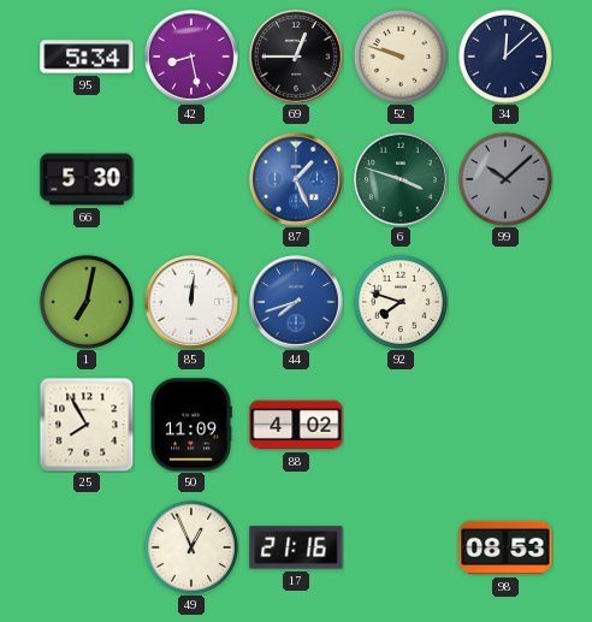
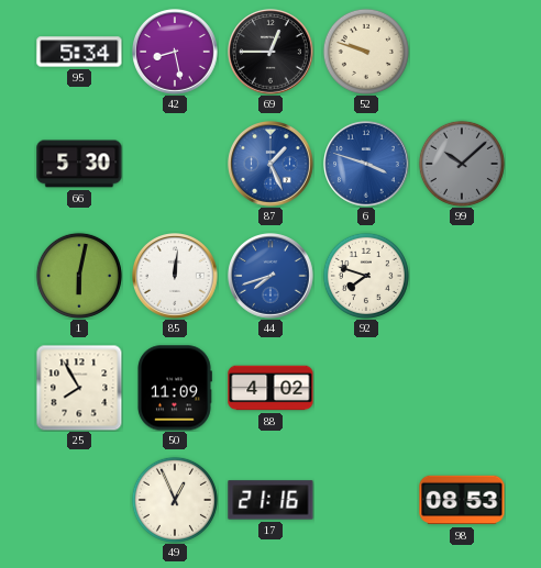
34: 12:08 -> none (505, 57)
6 dial: green -> blue (367, 165)
1: 7:02 -> 6:02 (79, 276)
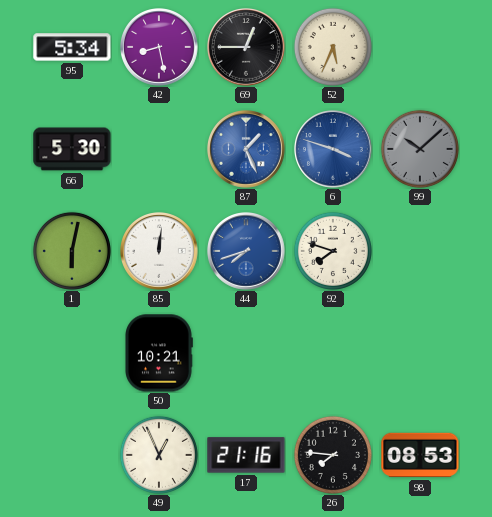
52: 9:48 -> 5:34 (333, 47)
25: 7:55 -> none (79, 388)
50: 11:09 -> 10:21 (159, 353)
88: 4:02 -> none (270, 388)
26: none -> 7:46 (333, 455)
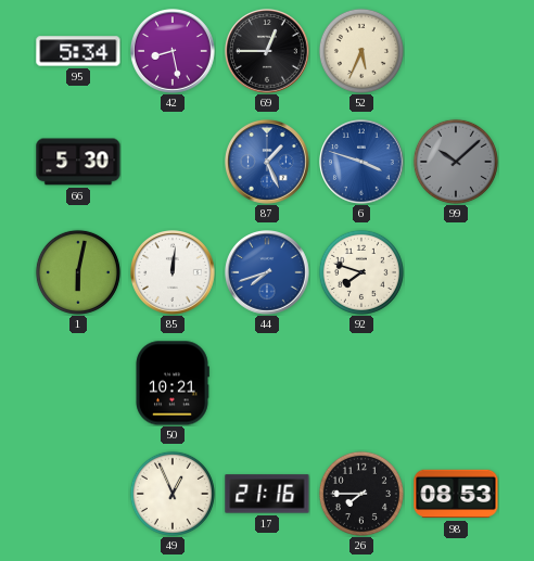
26: 7:46 -> 7:45 (361, 494)
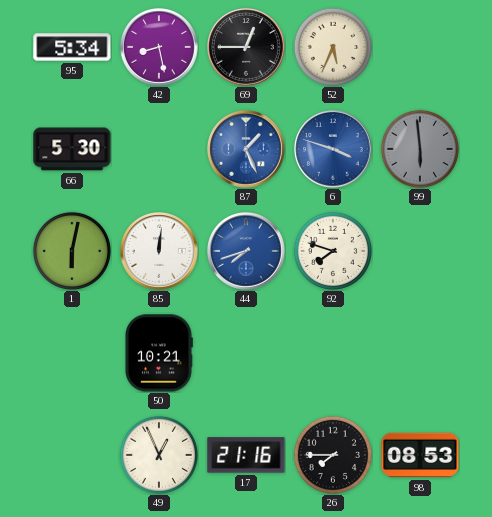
99: 10:08 -> 5:59 (420, 149)
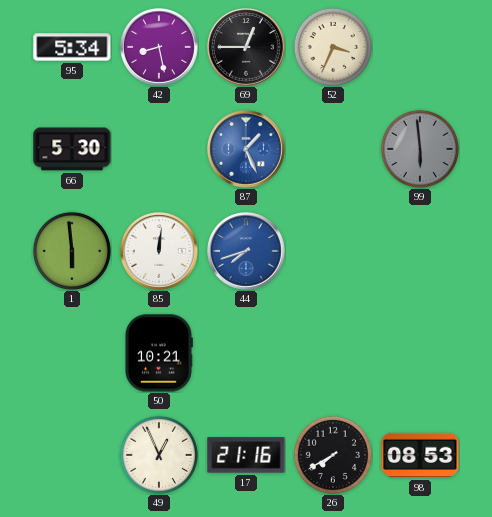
52: 5:34 -> 3:34 (333, 47)
6: 3:48 -> none (334, 150)
1: 6:02 -> 5:59 (72, 251)
92: 7:48 -> none (333, 251)
26: 7:45 -> 7:40 (333, 455)
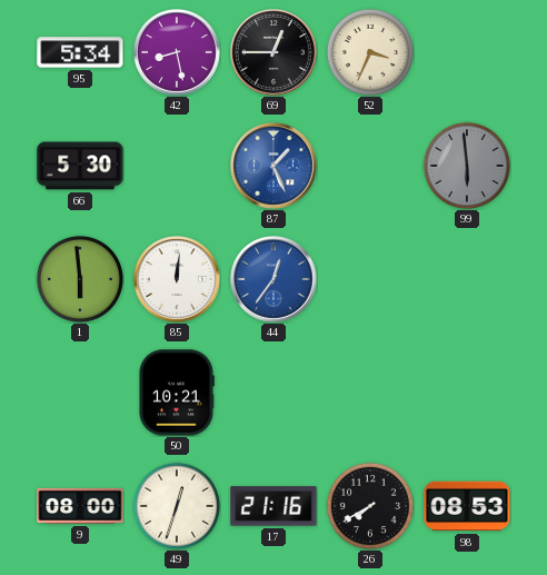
44: 7:42 -> 12:36 (275, 280)
9: none -> 08:00 (80, 506)
49: 12:56 -> 12:33 (177, 506)
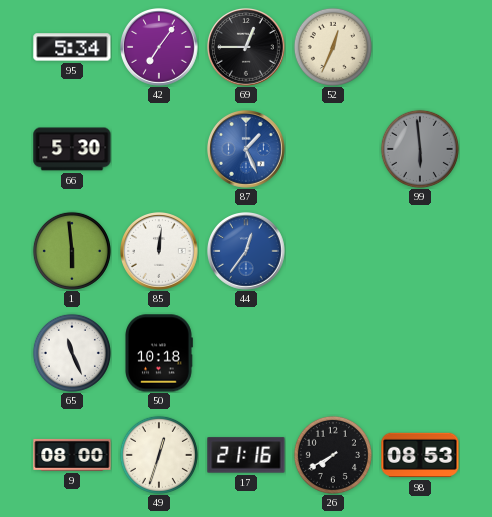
42: 8:28 -> 7:06 (160, 48)
52: 3:34 -> 12:34 (333, 47)
65: none -> 11:26 (72, 353)
50: 10:21 -> 10:18 (159, 353)
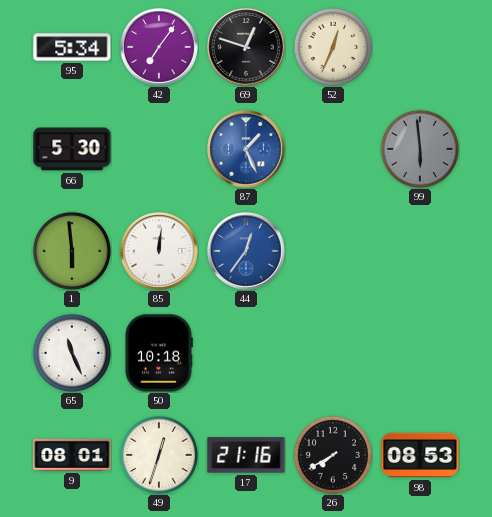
69: 12:45 -> 12:48 (247, 48)
9: 08:00 -> 08:01 (72, 455)
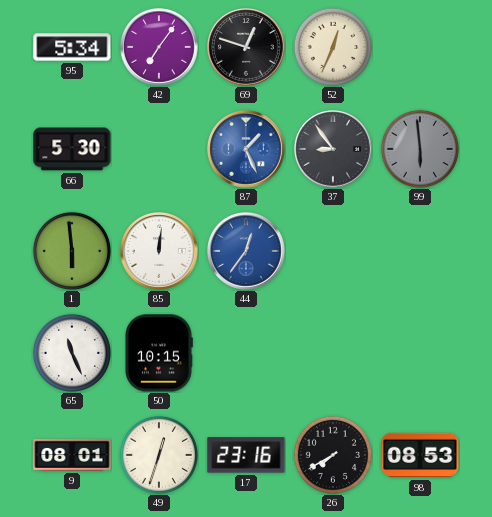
37: none -> 8:54 (334, 150)
50: 10:18 -> 10:15 (159, 353)
17: 21:16 -> 23:16 (246, 455)
